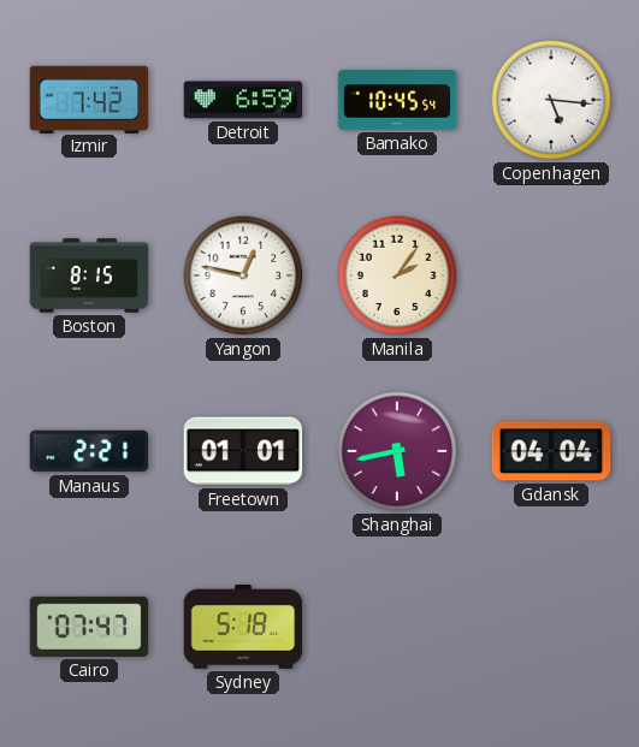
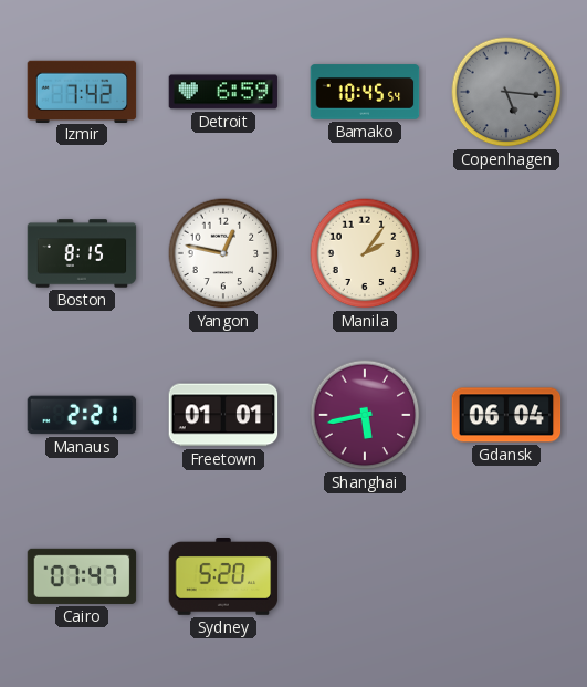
Copenhagen dial: white -> grey (506, 92)
Gdansk: 04:04 -> 06:04 (506, 415)
Sydney: 5:18 -> 5:20 (223, 577)
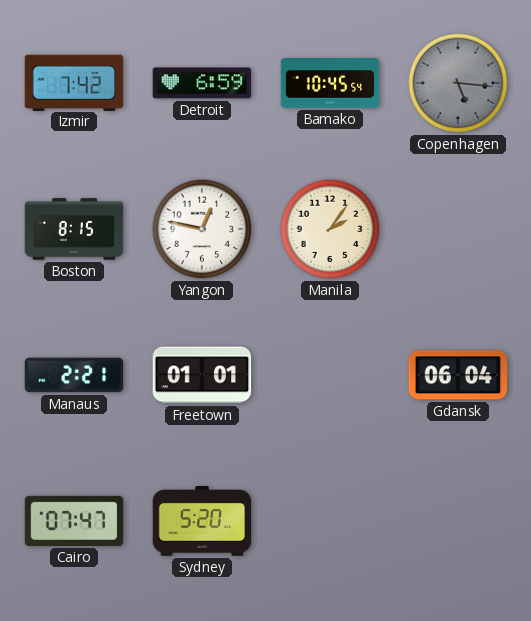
Shanghai: 5:43 -> none (365, 415)
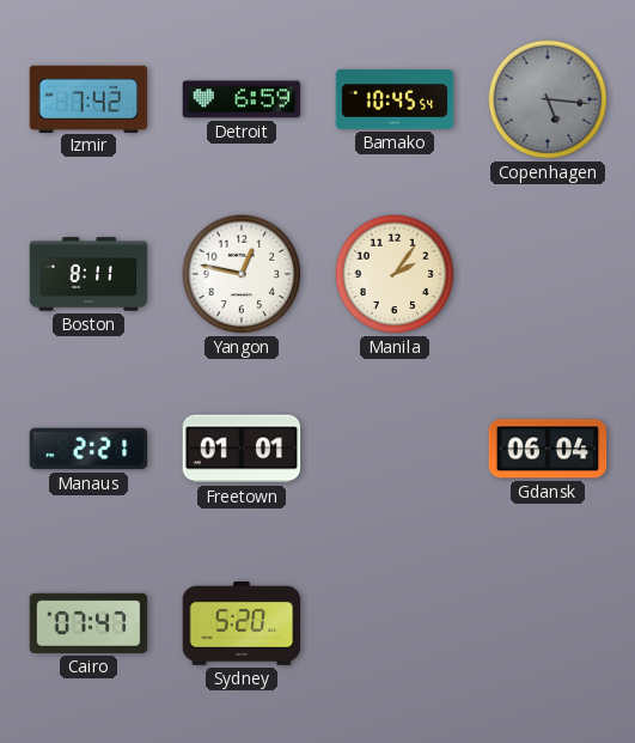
Boston: 8:15 -> 8:11 (88, 274)
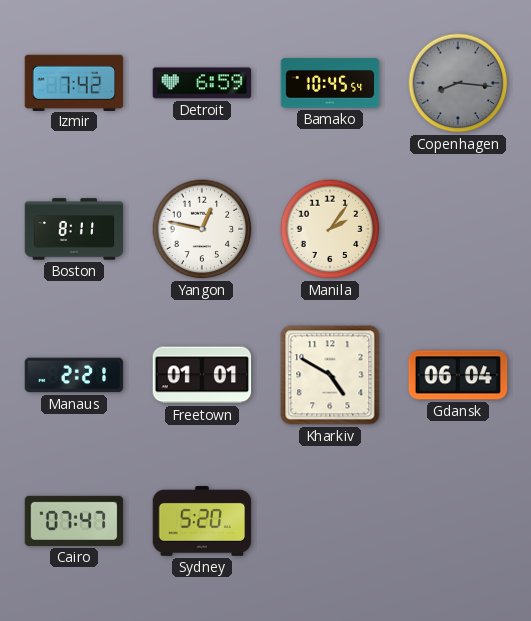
Copenhagen: 5:16 -> 8:16 (458, 83)
Kharkiv: none -> 4:50 (330, 375)
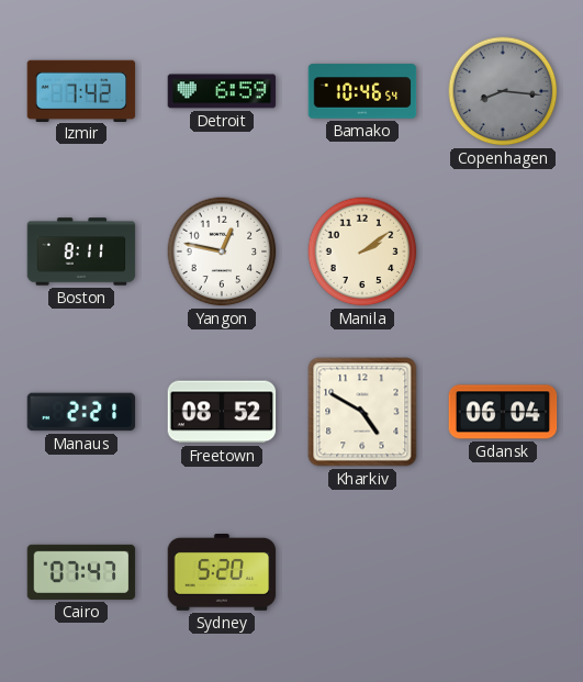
Bamako: 10:45 -> 10:46 (362, 91)
Manila: 2:06 -> 2:09 (362, 251)
Freetown: 01:01 -> 08:52 (222, 412)
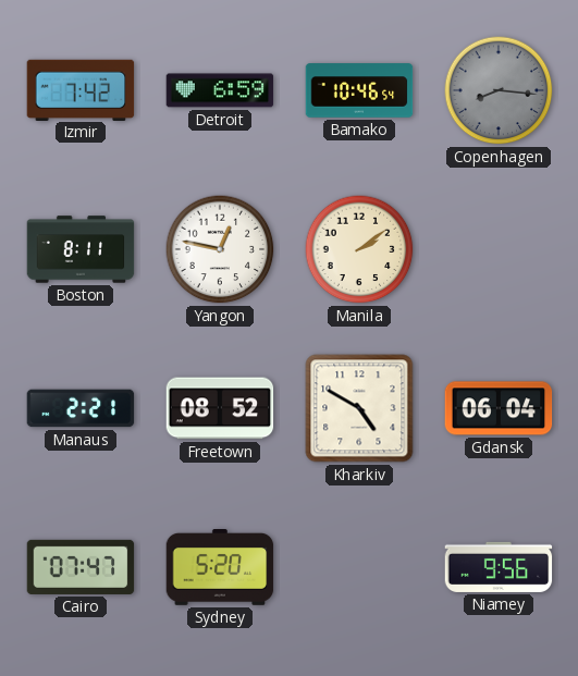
Niamey: none -> 9:56 (499, 567)
